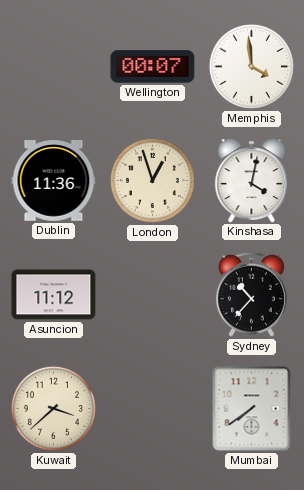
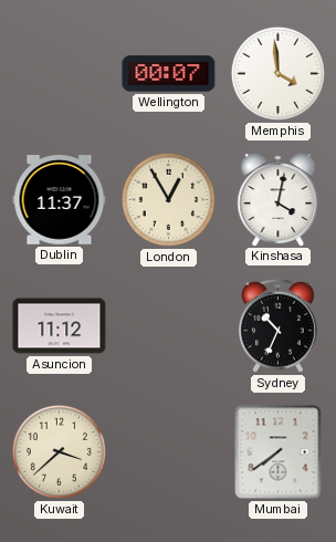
Dublin: 11:36 -> 11:37 (60, 200)
London: 12:57 -> 12:55 (168, 199)
Sydney: 10:37 -> 10:34 (277, 325)
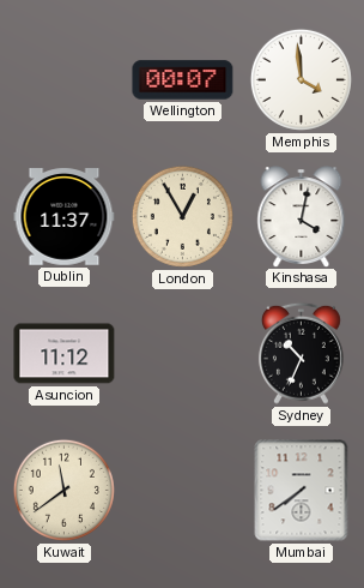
Kuwait: 3:38 -> 11:39 (63, 490)
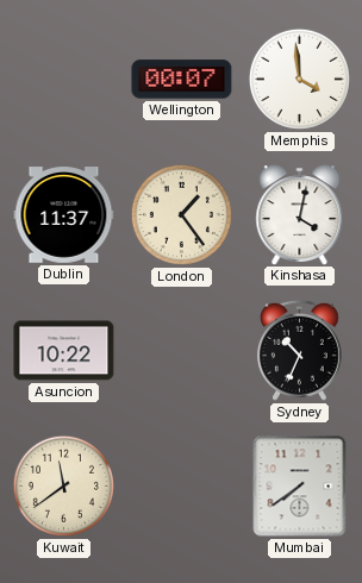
London: 12:55 -> 1:24 (181, 214)
Asuncion: 11:12 -> 10:22 (64, 351)
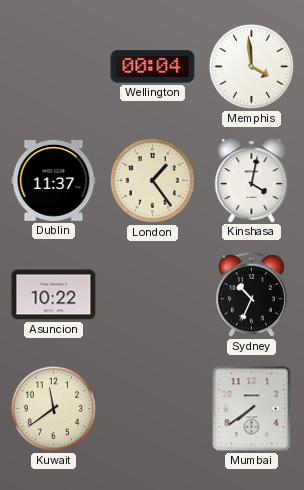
Wellington: 00:07 -> 00:04 (153, 67)
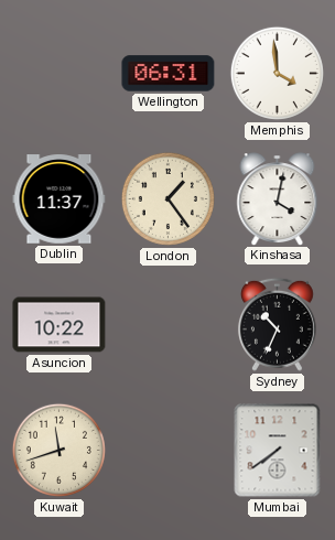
Wellington: 00:04 -> 06:31 (169, 74)
Kuwait: 11:39 -> 11:42 (58, 450)
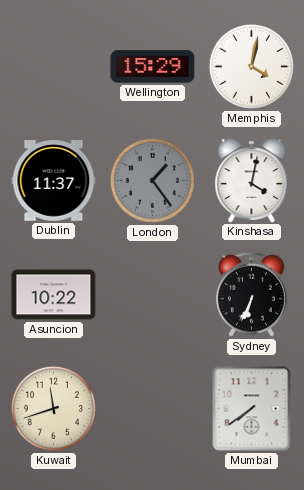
Wellington: 06:31 -> 15:29 (153, 67)
Memphis: 3:59 -> 4:02 (251, 66)
London dial: cream -> grey (152, 180)
Sydney: 10:34 -> 6:34 (251, 294)
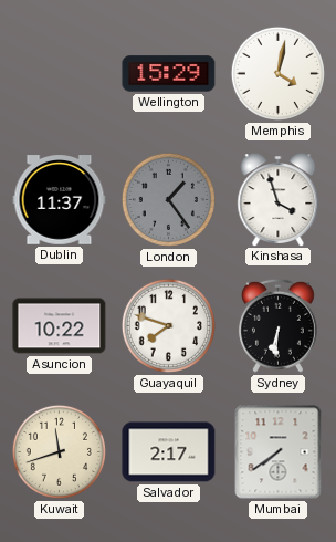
Kinshasa: 4:02 -> 3:57 (279, 199)
Guayaquil: none -> 7:48 (168, 325)
Sydney: 6:34 -> 6:31 (277, 325)
Salvador: none -> 2:17 (169, 452)
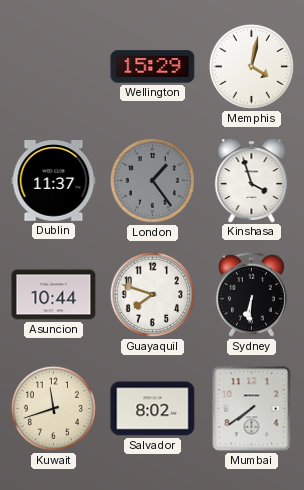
Asuncion: 10:22 -> 10:44 (54, 295)
Salvador: 2:17 -> 8:02 (153, 409)
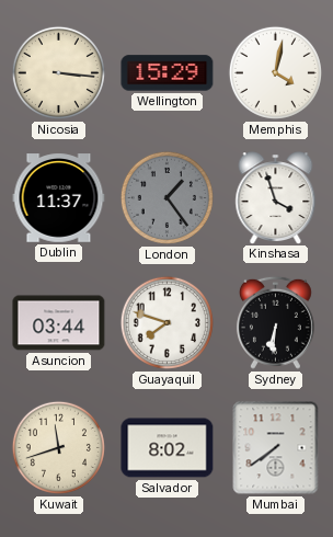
Nicosia: none -> 3:16 (58, 72)
Asuncion: 10:44 -> 03:44 (59, 323)
